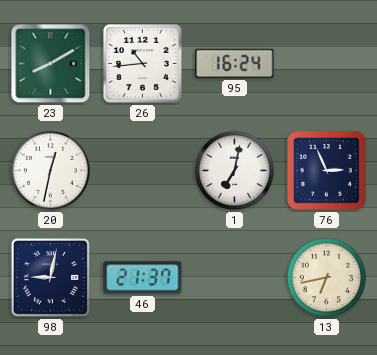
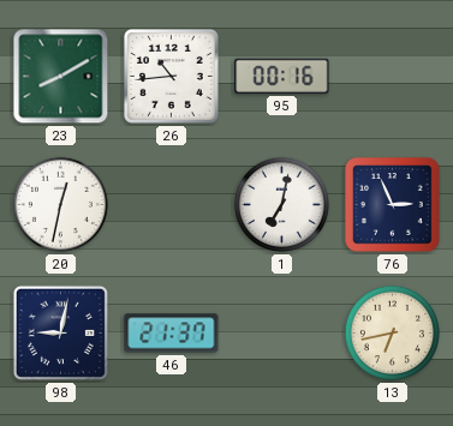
95: 16:24 -> 00:16 (282, 76)
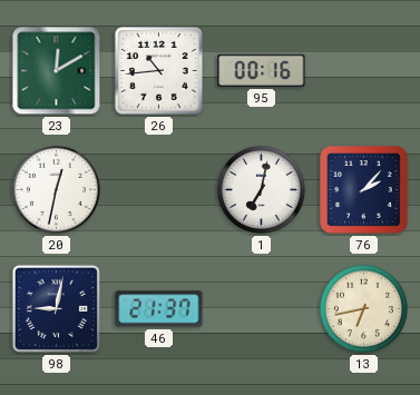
23: 8:10 -> 12:10 (57, 71)
76: 2:56 -> 2:07 (364, 190)
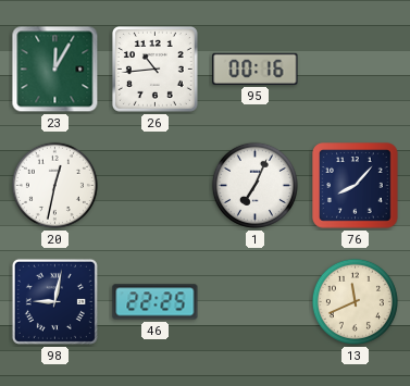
23: 12:10 -> 12:05 (55, 70)
1: 7:02 -> 7:04 (254, 185)
76: 2:07 -> 8:07 (356, 186)
46: 21:37 -> 22:25 (156, 302)
13: 6:43 -> 11:41 (355, 301)
